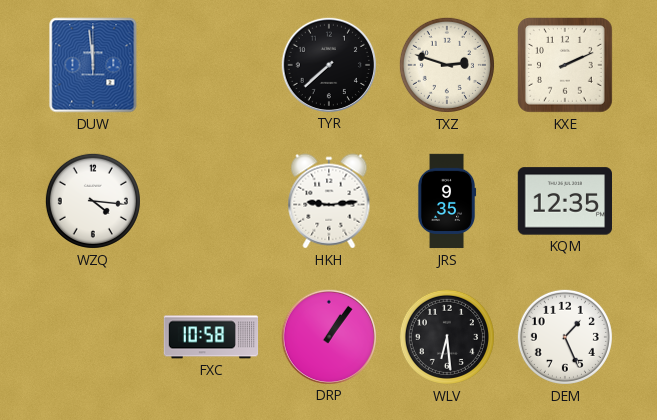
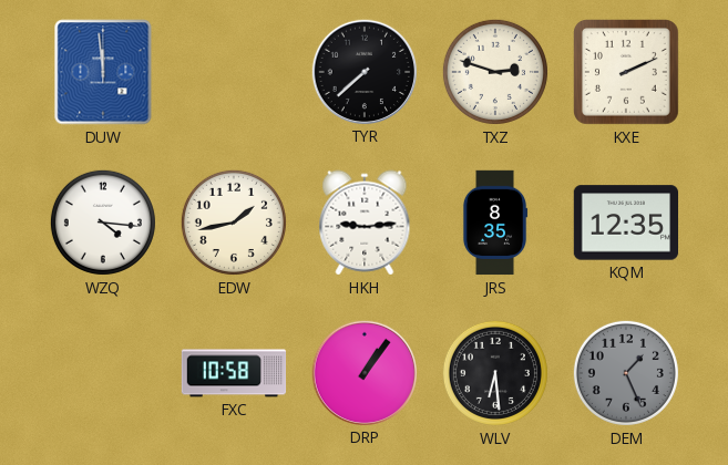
EDW: none -> 1:43 (234, 223)
JRS: 9:35 -> 8:35 (495, 223)
DEM dial: white -> grey (626, 373)
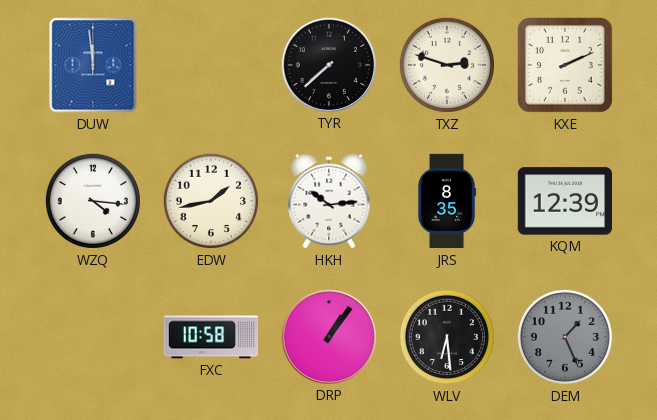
HKH: 9:14 -> 10:14 (329, 201)
KQM: 12:35 -> 12:39 (564, 201)
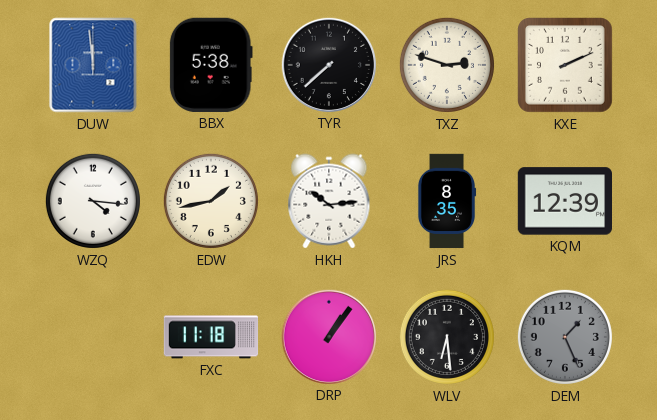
BBX: none -> 5:38 (211, 65)
FXC: 10:58 -> 11:18 (211, 337)
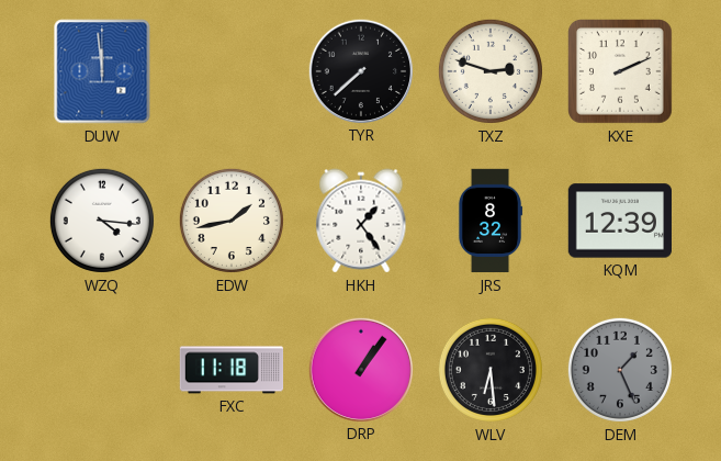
BBX: 5:38 -> none (211, 65)
HKH: 10:14 -> 1:24 (361, 221)
JRS: 8:35 -> 8:32 (491, 221)
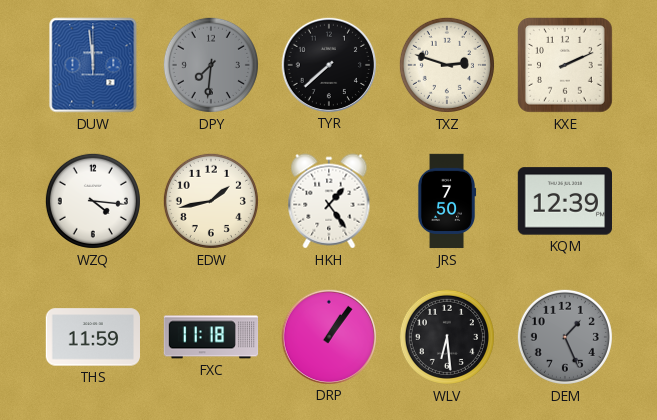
DPY: none -> 7:31 (211, 65)
JRS: 8:32 -> 7:50 (447, 201)
THS: none -> 11:59 (92, 337)
